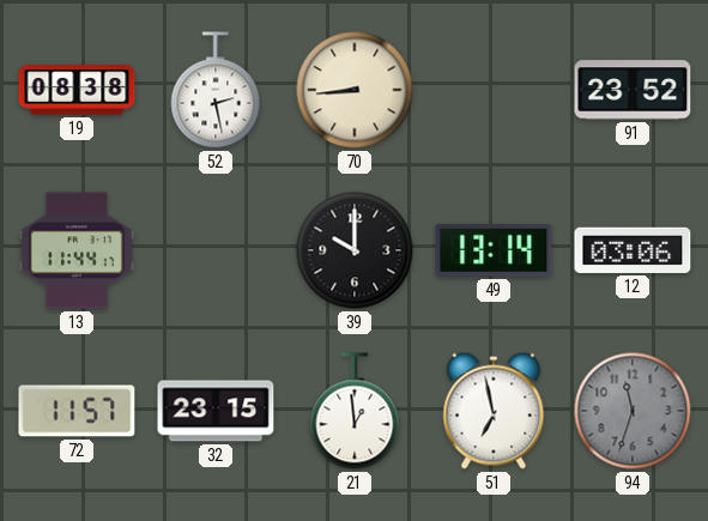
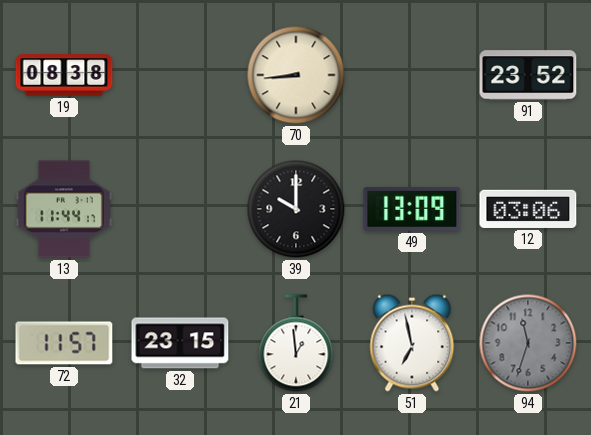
52: 2:28 -> none (216, 90)
49: 13:14 -> 13:09 (412, 209)
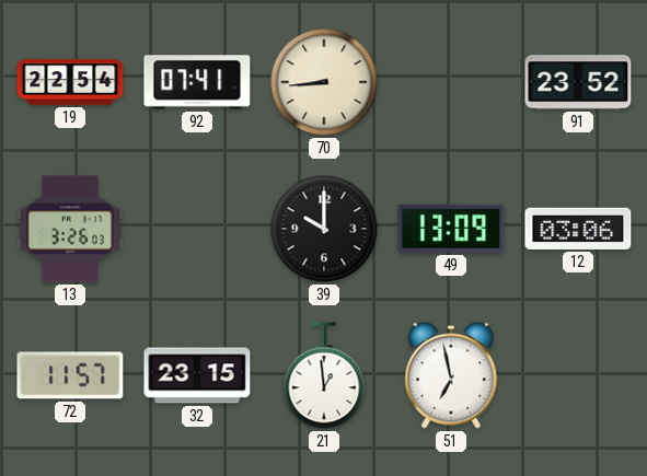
19: 08:38 -> 22:54 (70, 82)
92: none -> 07:41 (197, 82)
13: 11:44 -> 3:26 (70, 229)
94: 11:33 -> none (528, 343)
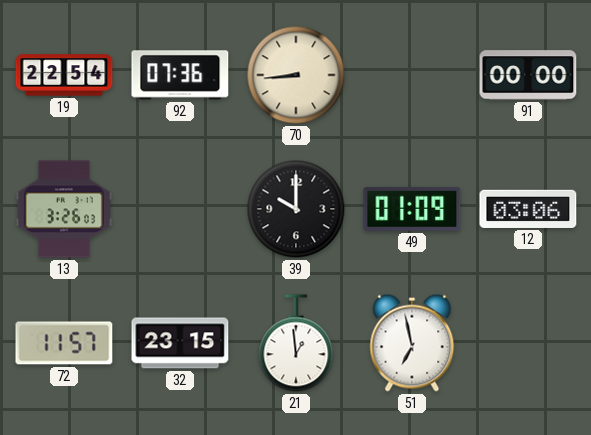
92: 07:41 -> 07:36 (180, 75)
91: 23:52 -> 00:00 (528, 75)
49: 13:09 -> 01:09 (412, 209)
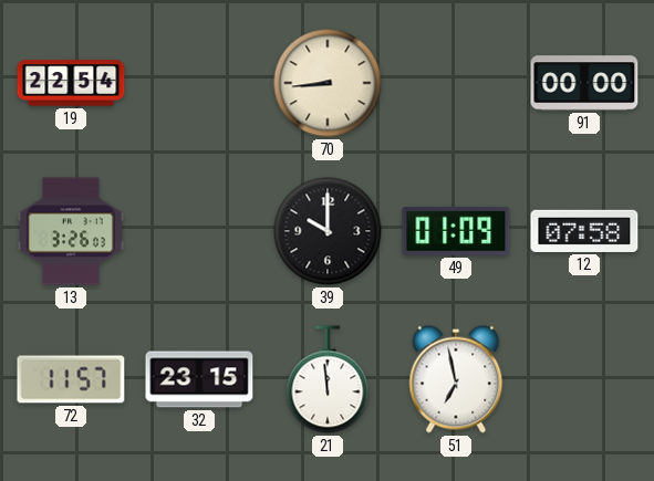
92: 07:36 -> none (180, 75)
12: 03:06 -> 07:58 (584, 231)
21: 12:59 -> 11:59 (328, 379)
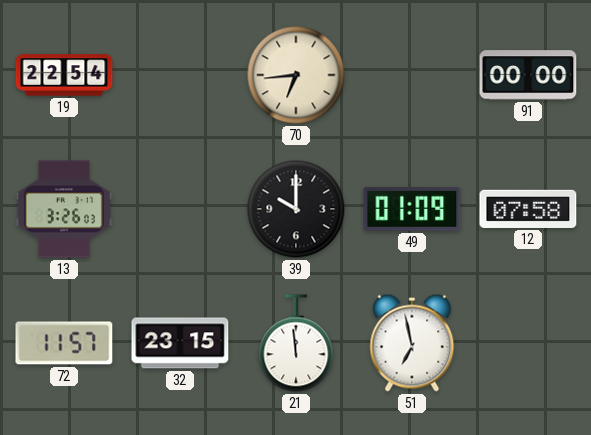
70: 8:44 -> 6:44 (296, 75)
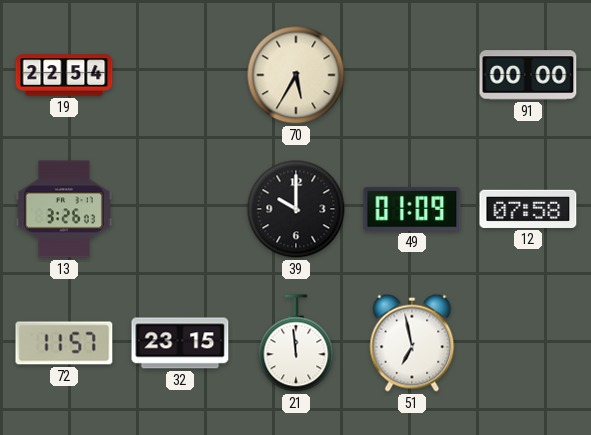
70: 6:44 -> 5:35 (296, 75)
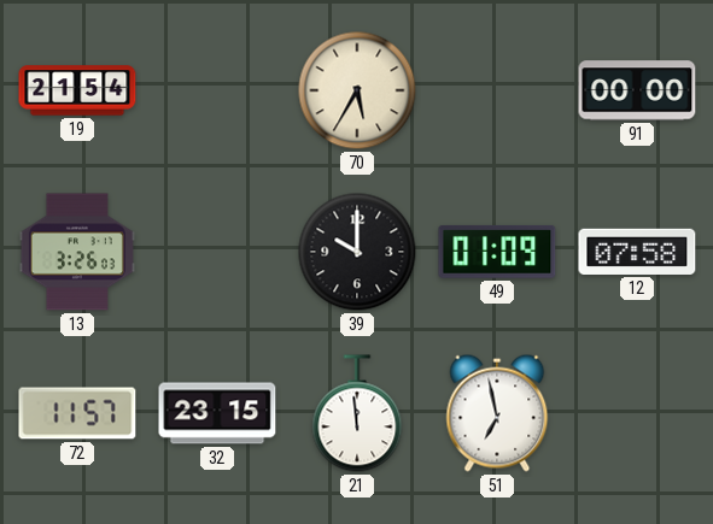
19: 22:54 -> 21:54 (77, 90)
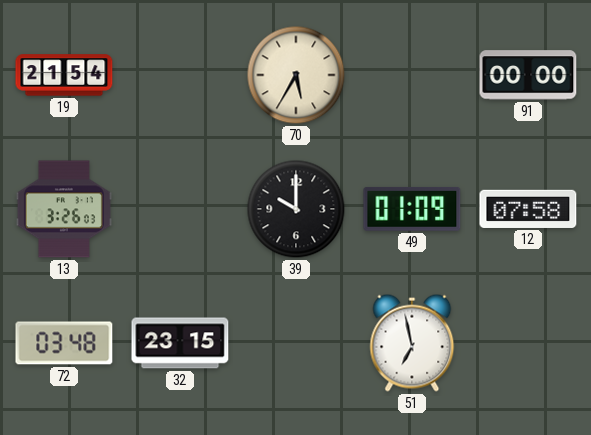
72: 11:57 -> 03:48 (64, 343)
21: 11:59 -> none (357, 413)
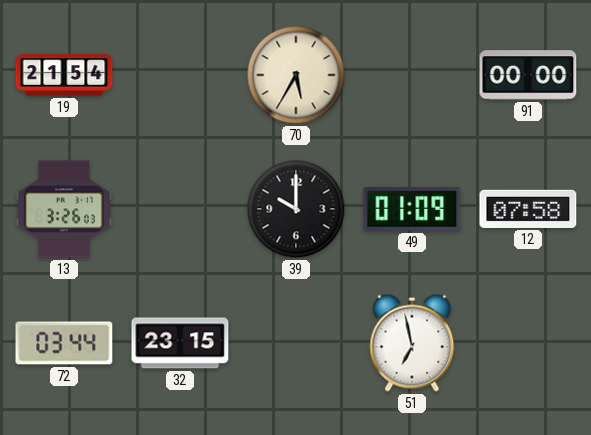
72: 03:48 -> 03:44 (64, 343)
